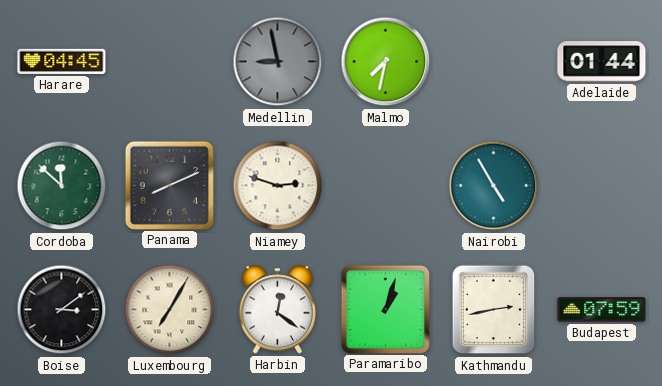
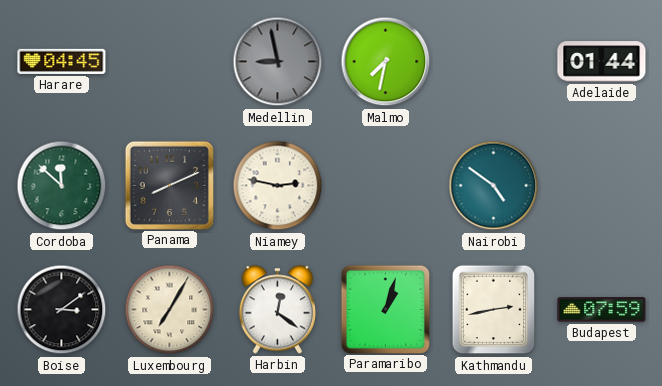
Niamey: 2:48 -> 2:47 (278, 186)
Nairobi: 4:55 -> 4:51 (494, 186)
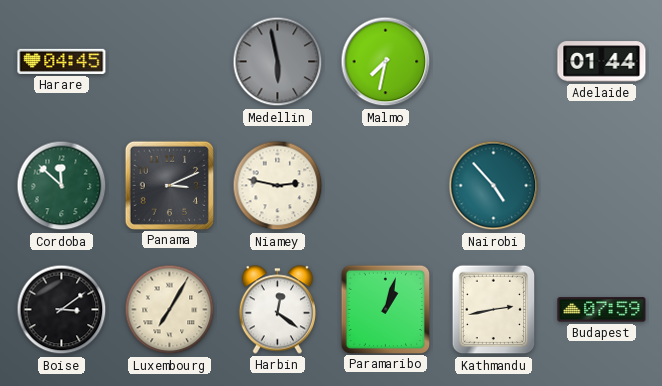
Medellin: 8:58 -> 5:58 (278, 62)
Panama: 8:11 -> 3:11 (169, 185)
Nairobi: 4:51 -> 4:53 (494, 186)
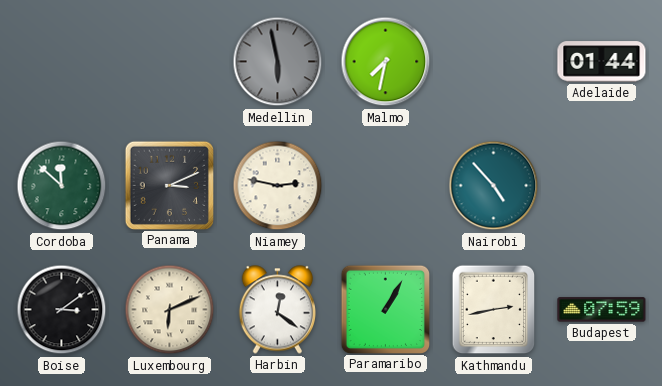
Harare: 04:45 -> none (62, 61)
Luxembourg: 7:05 -> 6:11 (170, 310)
Paramaribo: 1:03 -> 1:05 (385, 309)
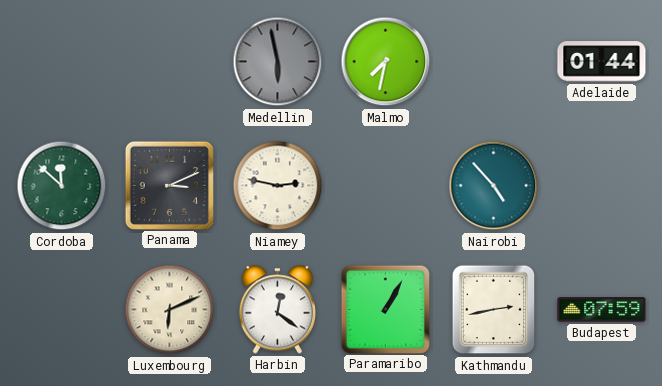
Boise: 3:09 -> none (62, 310)
